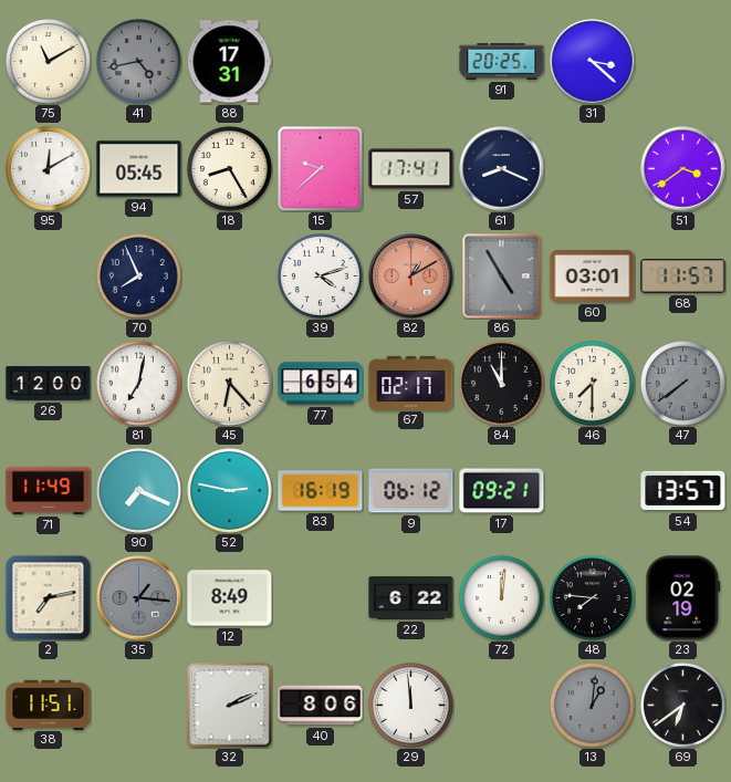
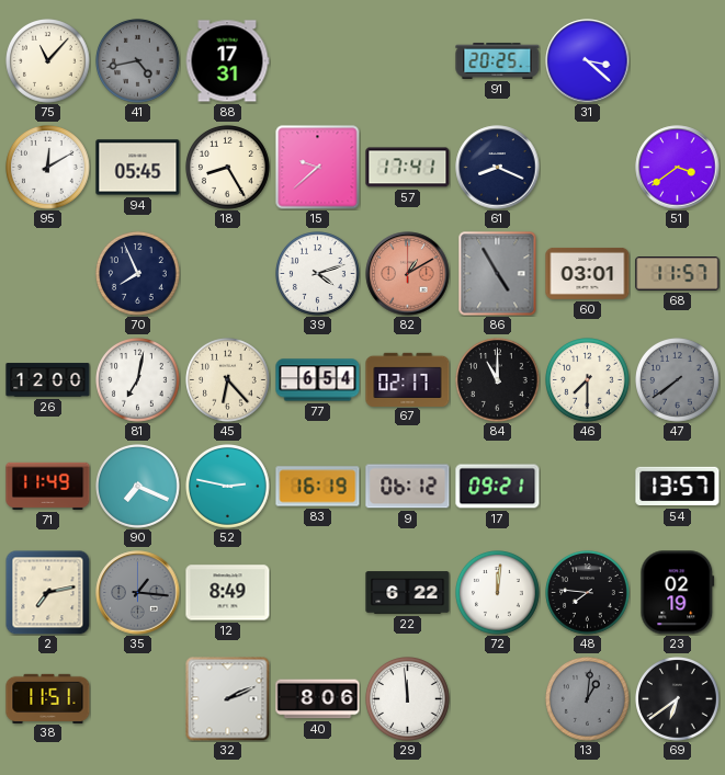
75: 11:10 -> 11:07 (48, 61)
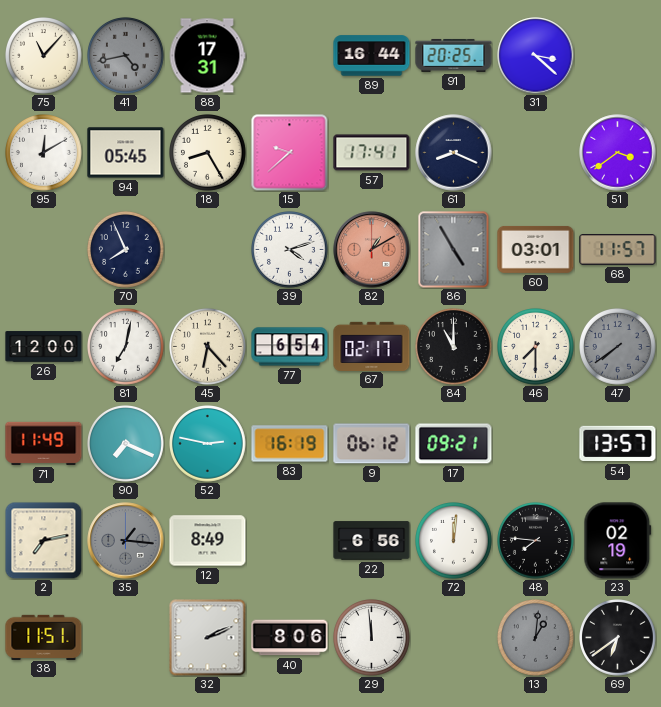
89: none -> 16:44 (372, 56)
22: 6:22 -> 6:56 (372, 541)
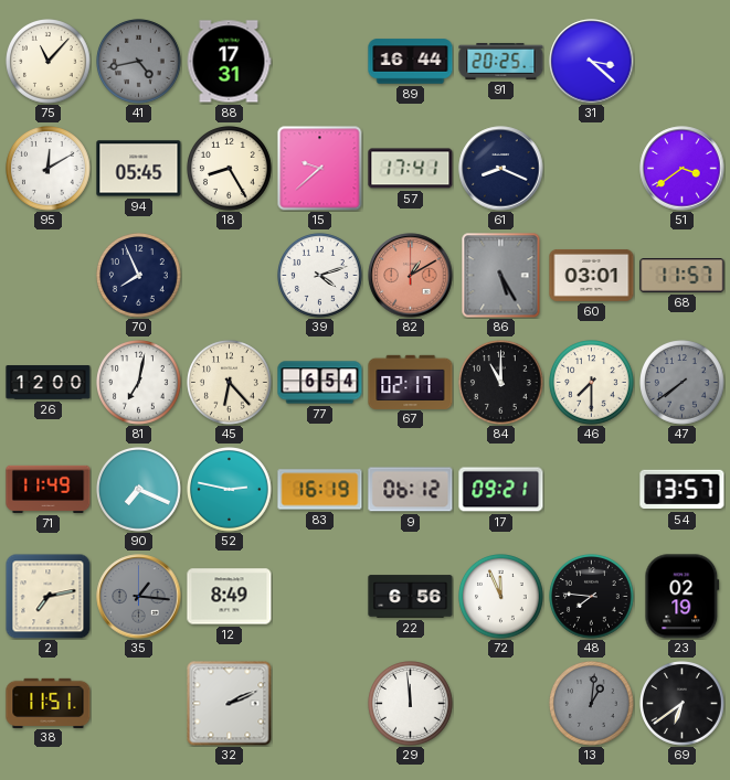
86: 4:55 -> 5:25 (501, 276)
72: 12:01 -> 11:56 (501, 597)
40: 8:06 -> none (290, 638)
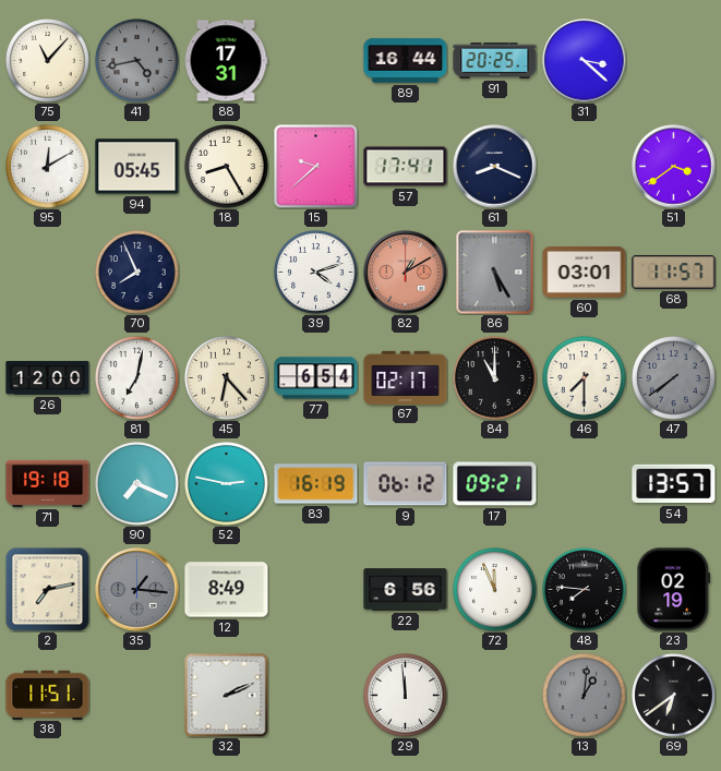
71: 11:49 -> 19:18 (48, 483)
